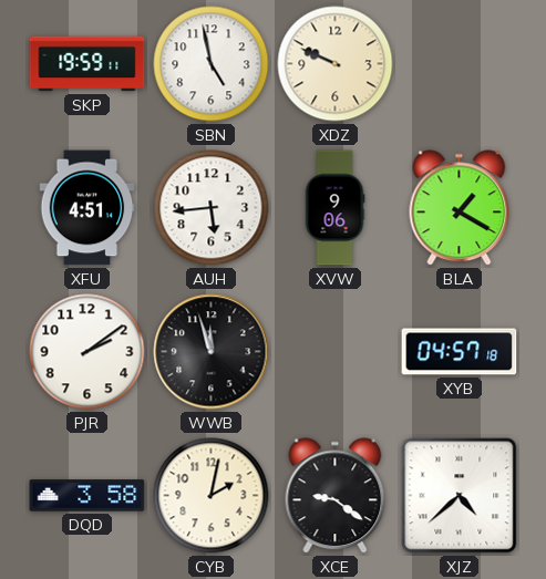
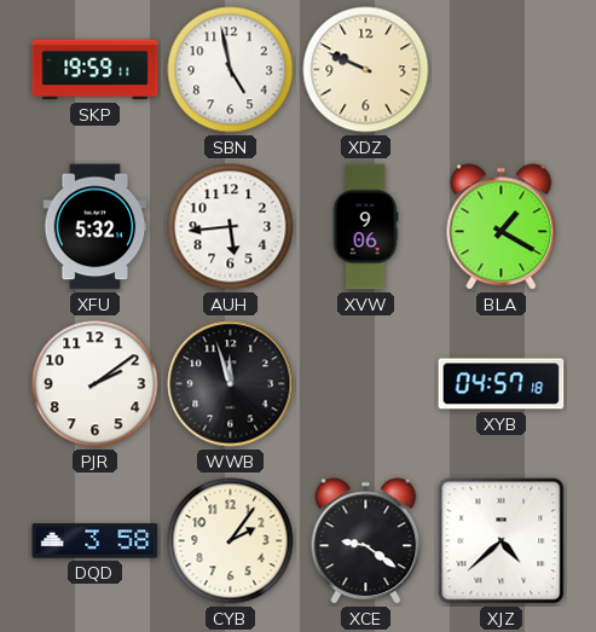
XFU: 4:51 -> 5:32 (96, 227)
CYB: 2:02 -> 2:06 (231, 541)
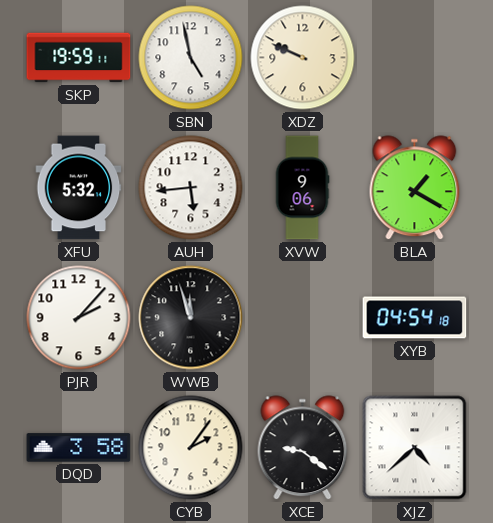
PJR: 2:09 -> 2:07 (79, 318)
XYB: 04:57 -> 04:54 (415, 318)
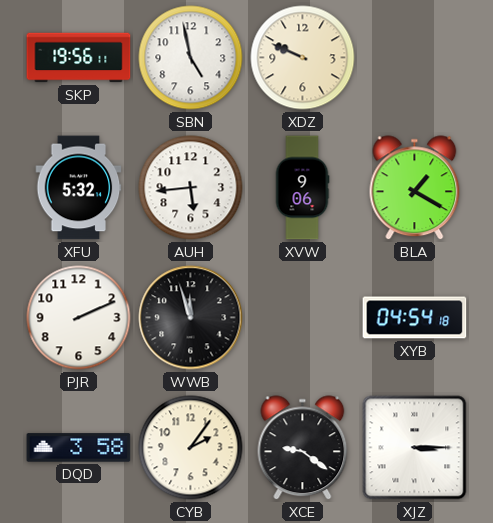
SKP: 19:59 -> 19:56 (79, 58)
PJR: 2:07 -> 2:11 (79, 318)
XJZ: 4:38 -> 3:15 (415, 448)
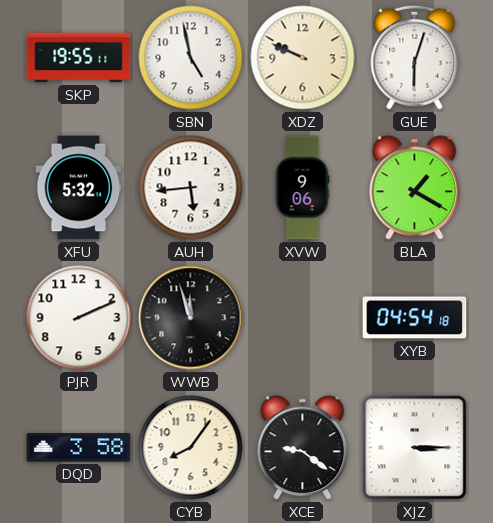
SKP: 19:56 -> 19:55 (79, 58)
GUE: none -> 6:03 (415, 57)
CYB: 2:06 -> 8:06 (191, 448)
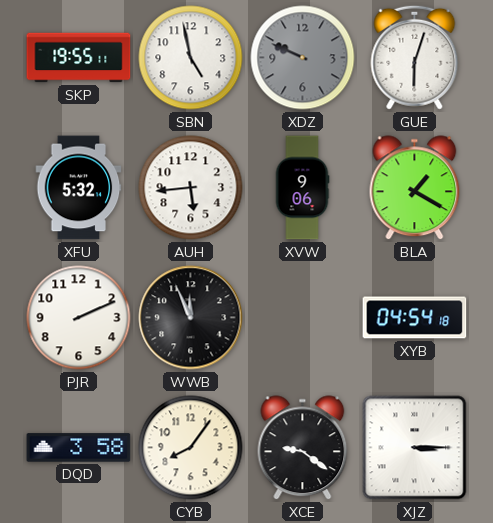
XDZ dial: cream -> grey (303, 58)
WWB: 11:57 -> 11:56 (191, 318)
